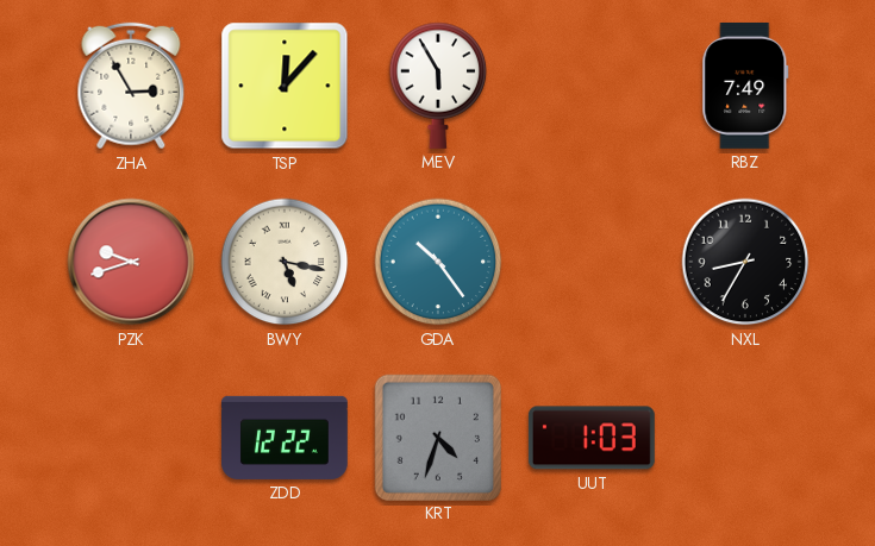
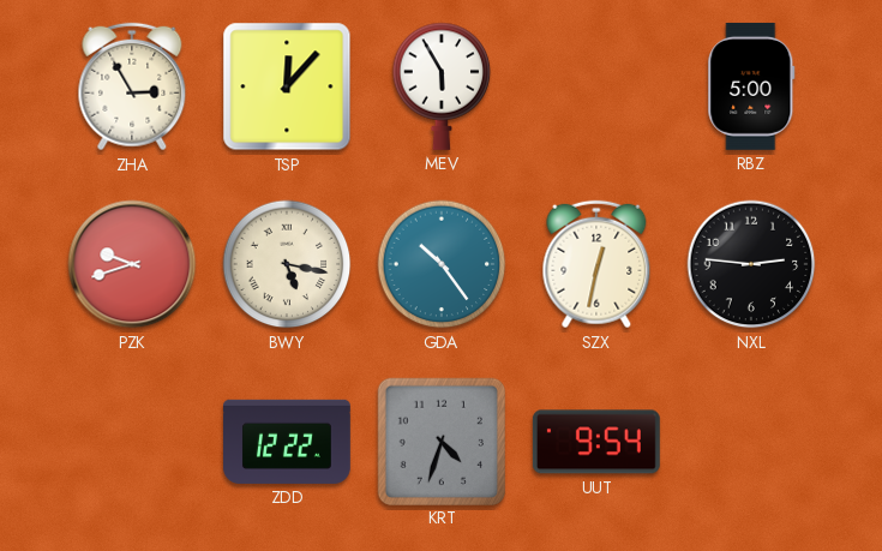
RBZ: 7:49 -> 5:00 (751, 86)
SZX: none -> 12:32 (596, 264)
NXL: 8:35 -> 2:46 (751, 264)
UUT: 1:03 -> 9:54 (596, 442)
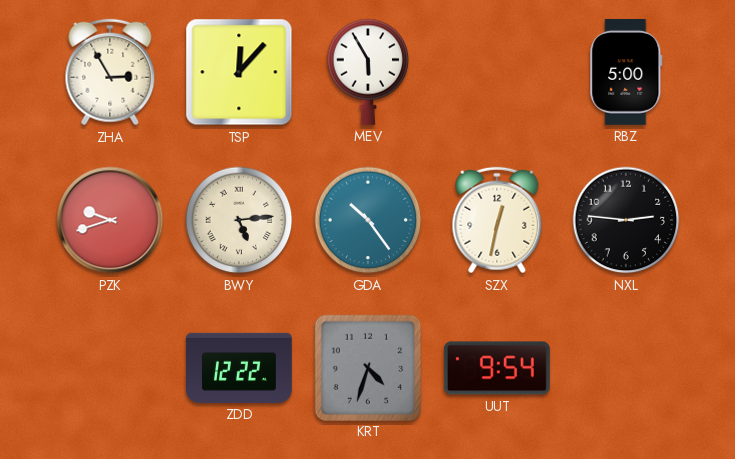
BWY: 5:17 -> 5:14 (239, 220)
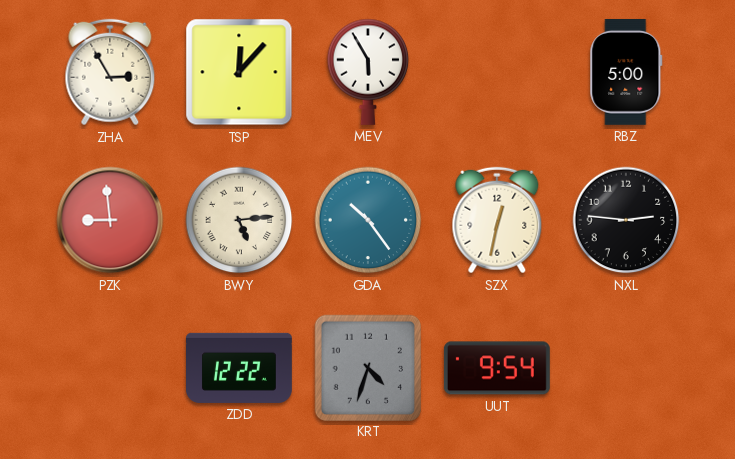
PZK: 9:42 -> 8:59 (110, 220)
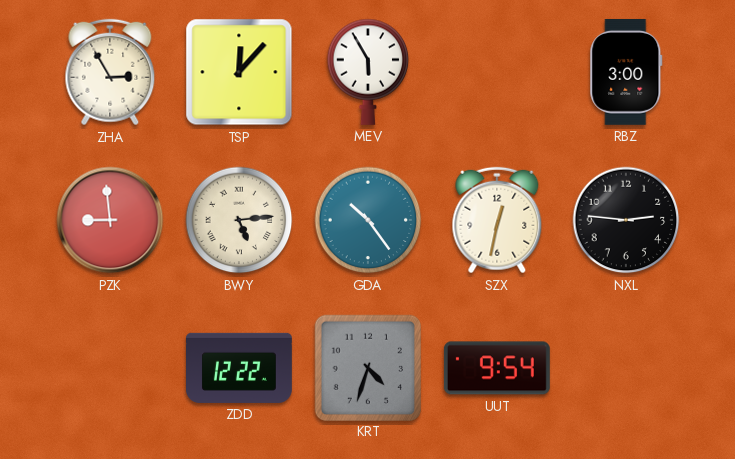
RBZ: 5:00 -> 3:00 (626, 72)
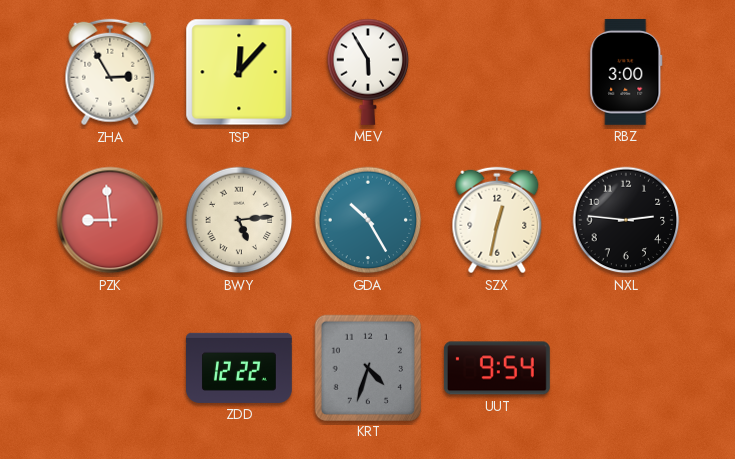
GDA: 10:24 -> 10:25 (368, 220)
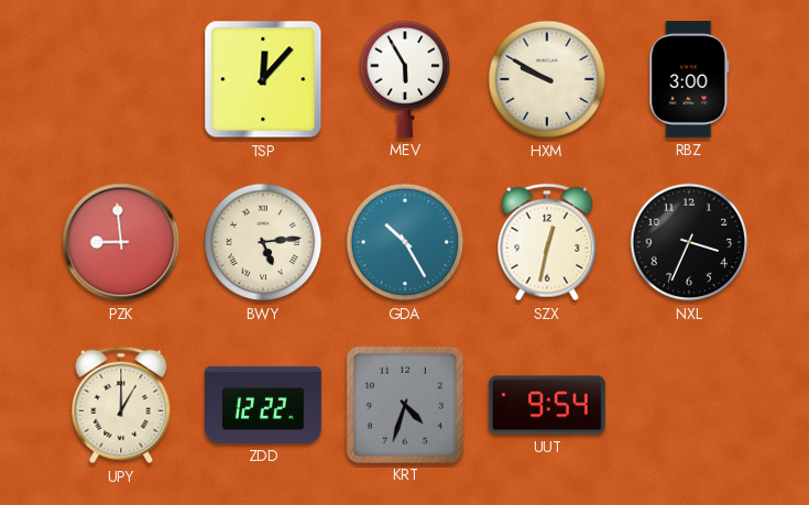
ZHA: 2:55 -> none (110, 72)
HXM: none -> 9:50 (547, 79)
NXL: 2:46 -> 3:34 (689, 242)
UPY: none -> 1:00 (121, 405)
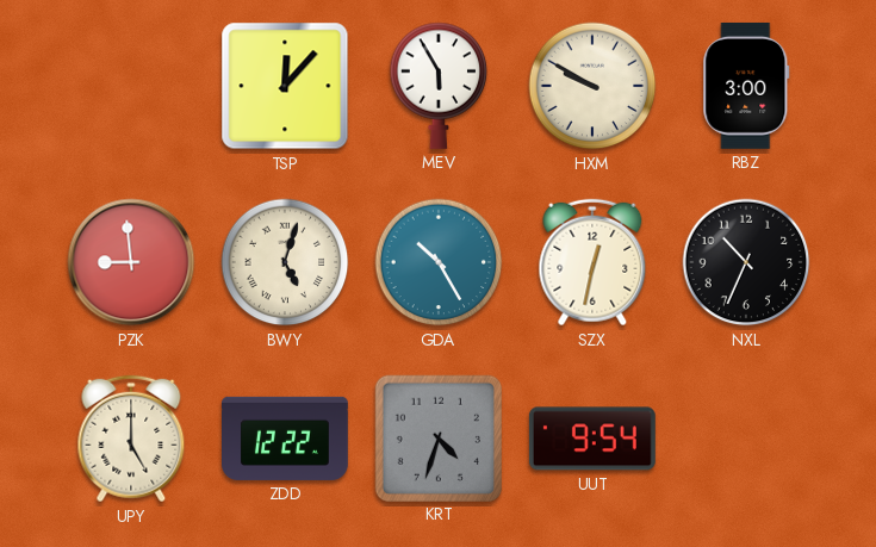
BWY: 5:14 -> 5:03 (285, 262)
NXL: 3:34 -> 10:34 (746, 262)
UPY: 1:00 -> 5:00 (131, 439)
